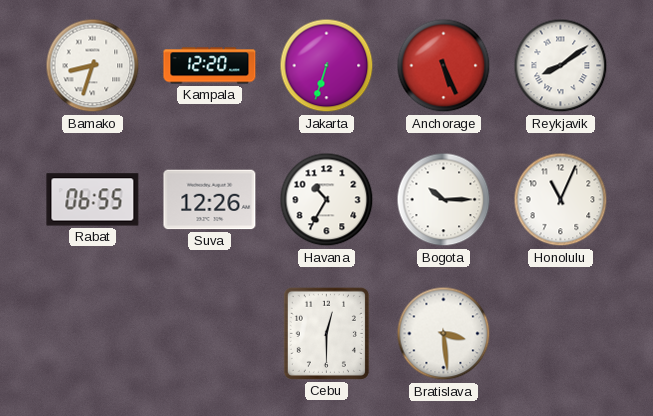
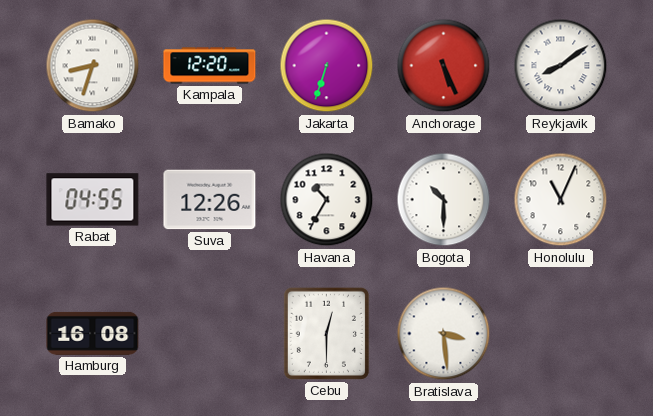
Rabat: 06:55 -> 04:55 (93, 200)
Bogota: 10:15 -> 10:30 (444, 200)
Hamburg: none -> 16:08 (93, 333)
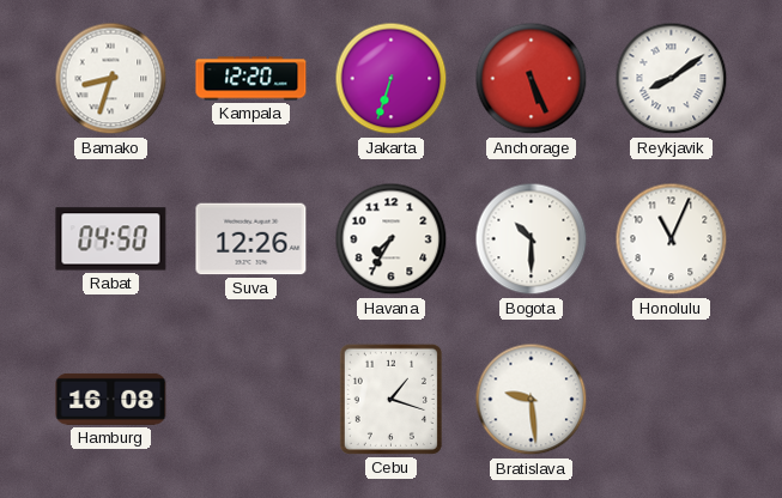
Rabat: 04:55 -> 04:50 (111, 239)
Havana: 10:35 -> 7:35 (392, 239)
Cebu: 12:30 -> 1:18 (390, 399)
Bratislava: 3:29 -> 9:29 (532, 400)
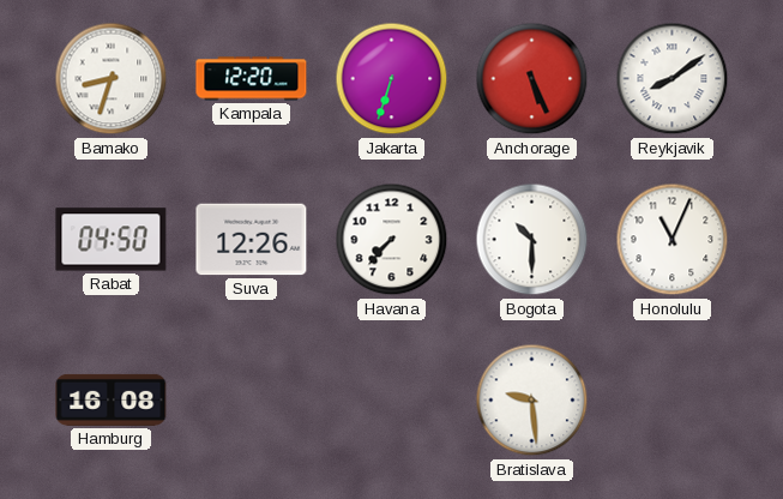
Havana: 7:35 -> 7:37 (392, 240)
Cebu: 1:18 -> none (390, 399)
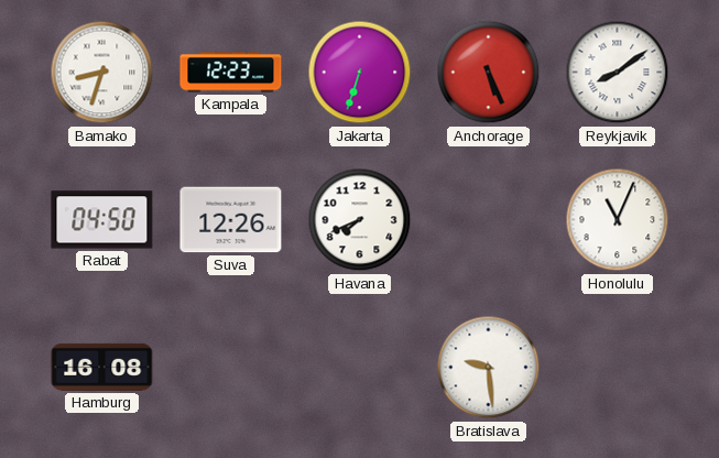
Kampala: 12:20 -> 12:23 (231, 73)
Havana: 7:37 -> 7:41 (360, 220)
Bogota: 10:30 -> none (532, 240)
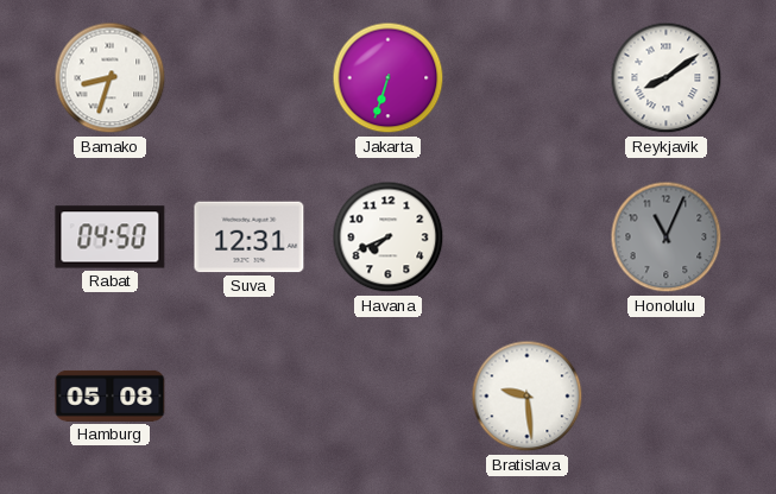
Kampala: 12:23 -> none (231, 73)
Anchorage: 5:26 -> none (489, 73)
Suva: 12:26 -> 12:31 (250, 237)
Honolulu dial: white -> grey (667, 237)
Hamburg: 16:08 -> 05:08 (111, 395)
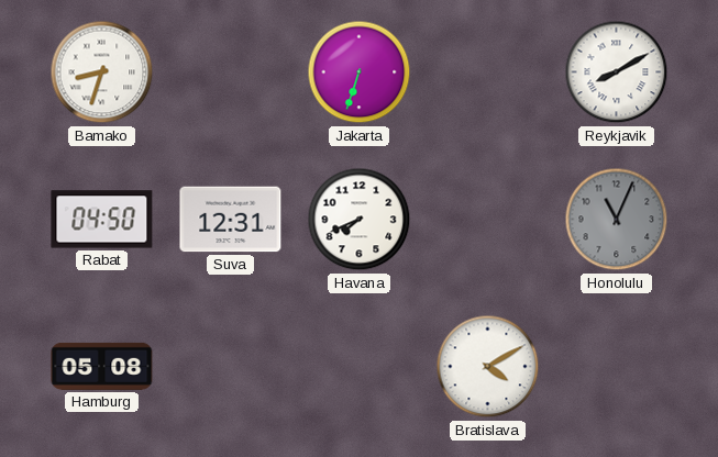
Reykjavik: 8:09 -> 8:10 (617, 73)
Bratislava: 9:29 -> 4:10 (488, 367)
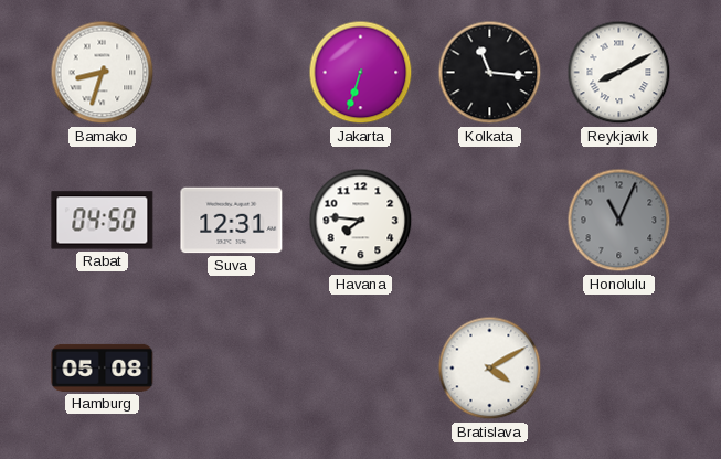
Kolkata: none -> 11:16 (490, 73)
Havana: 7:41 -> 7:46 (361, 221)
